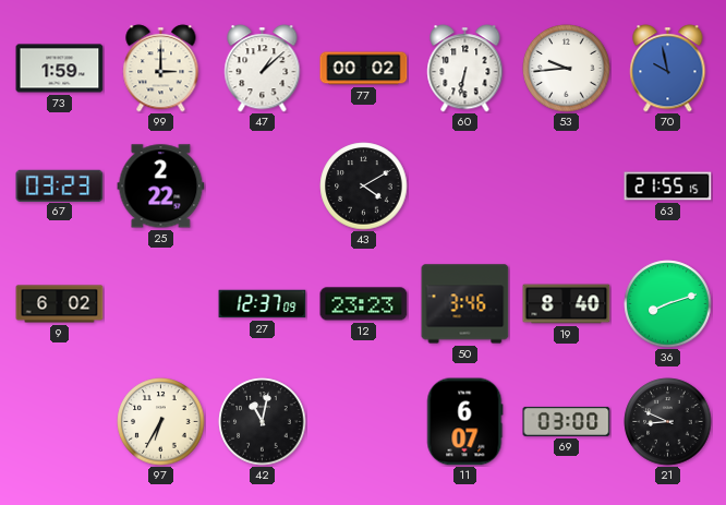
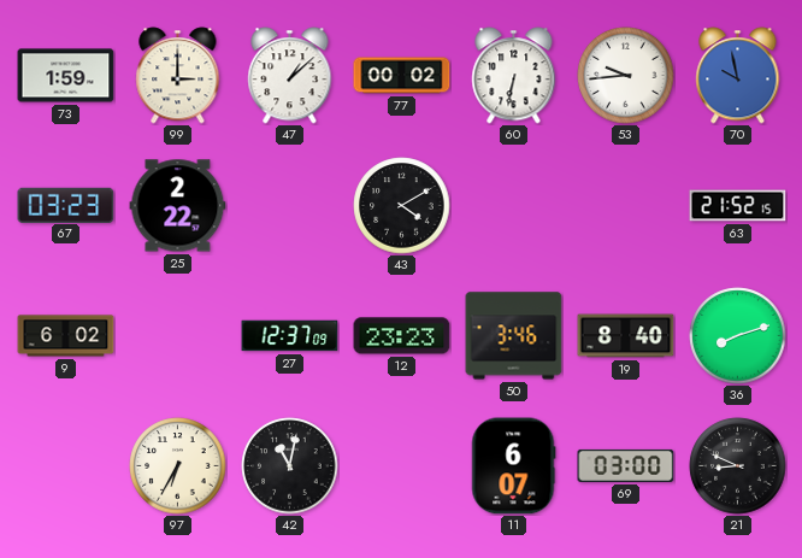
63: 21:55 -> 21:52 (738, 206)
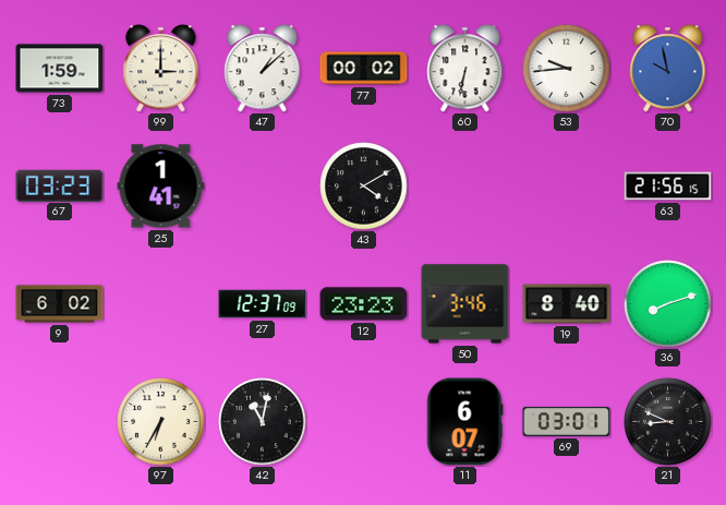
25: 2:22 -> 1:41 (161, 187)
63: 21:52 -> 21:56 (668, 187)
69: 03:00 -> 03:01 (567, 421)
